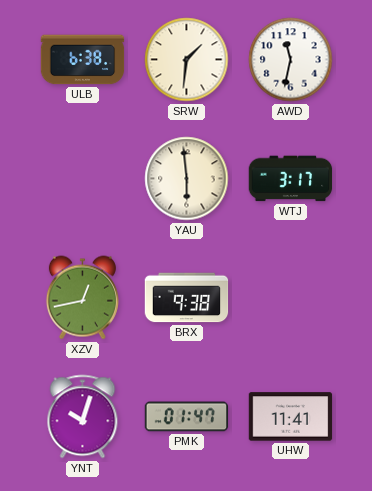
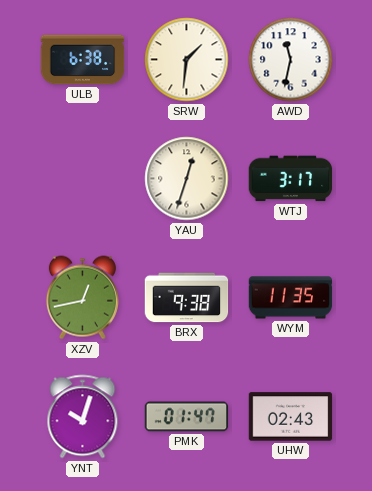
YAU: 5:59 -> 12:33 (187, 179)
WYM: none -> 11:35 (291, 298)
UHW: 11:41 -> 02:43 (291, 417)
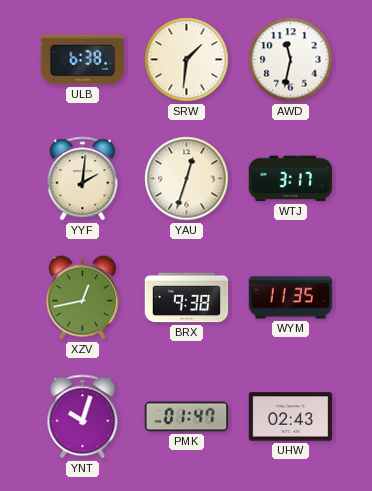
YYF: none -> 2:01 (83, 179)
